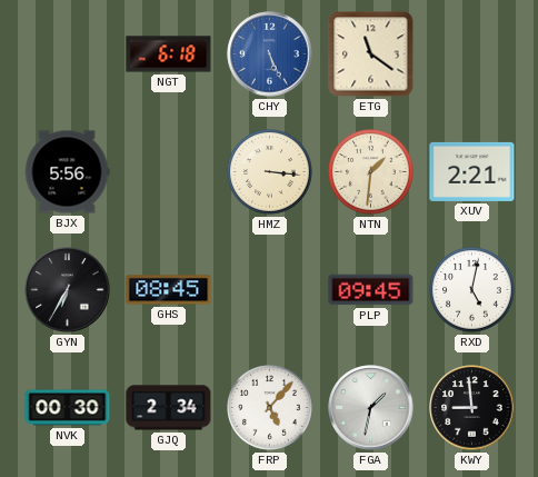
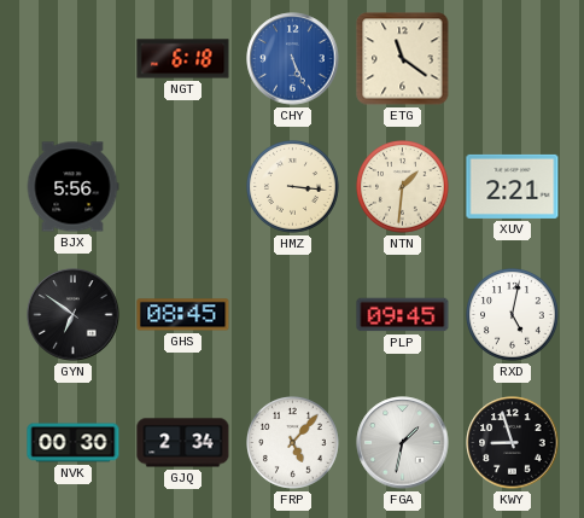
GYN: 6:35 -> 6:51 (74, 315)
KWY: 8:59 -> 8:57 (513, 443)
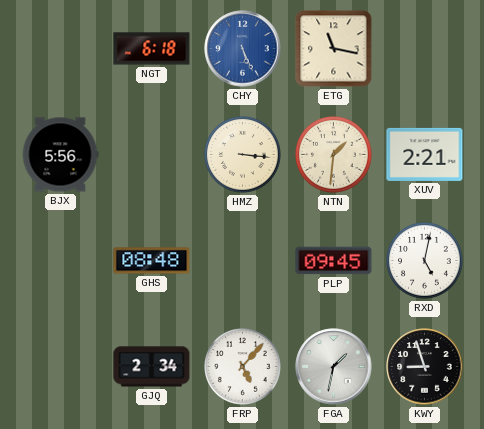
ETG: 11:21 -> 11:17 (334, 49)
GYN: 6:51 -> none (74, 315)
GHS: 08:45 -> 08:48 (152, 261)
NVK: 00:30 -> none (74, 443)
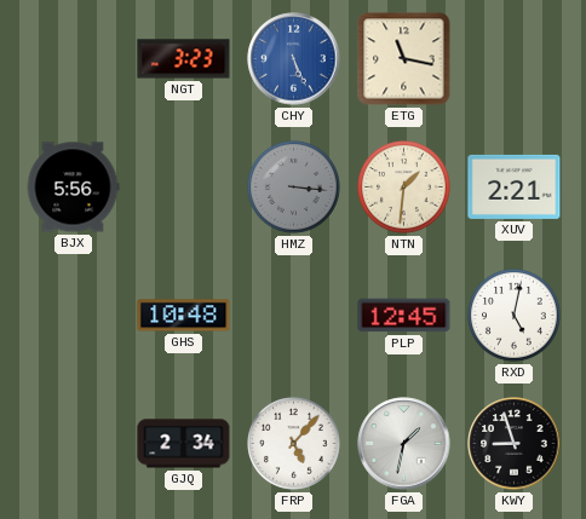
NGT: 6:18 -> 3:23 (184, 59)
HMZ dial: cream -> grey (294, 188)
GHS: 08:48 -> 10:48 (184, 316)
PLP: 09:45 -> 12:45 (404, 316)
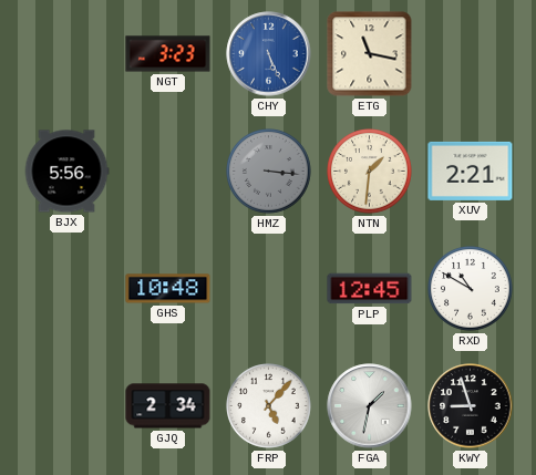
RXD: 5:02 -> 10:50 (471, 289)
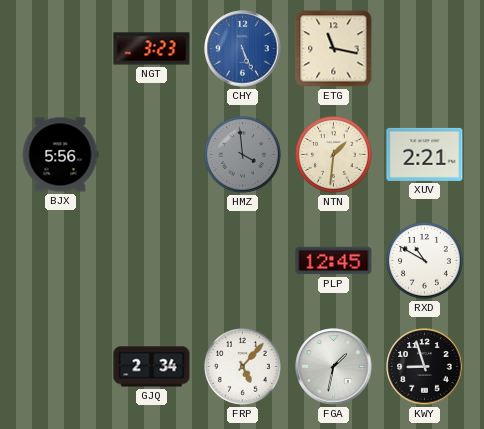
HMZ: 3:16 -> 3:59 (243, 155)
GHS: 10:48 -> none (168, 289)
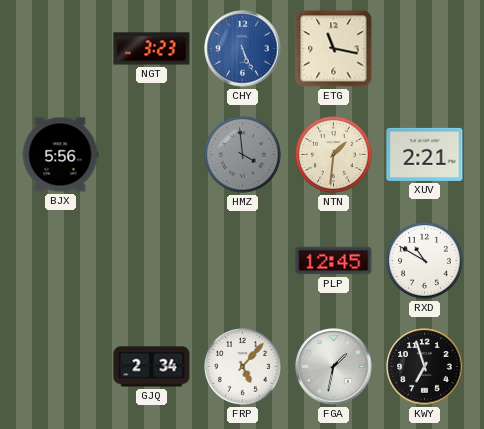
KWY: 8:57 -> 6:57 (425, 367)
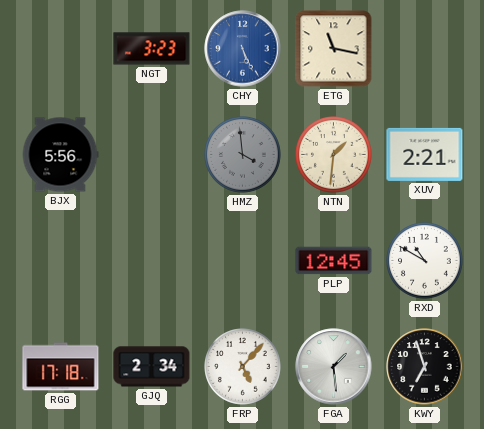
RGG: none -> 17:18 (61, 367)
FGA: 1:32 -> 1:29 (334, 367)
